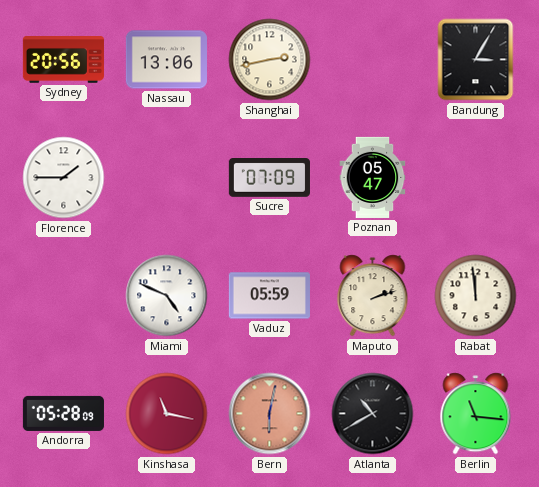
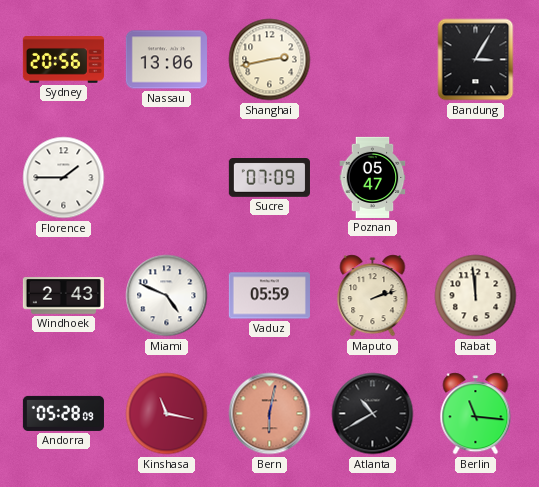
Windhoek: none -> 2:43 (63, 296)
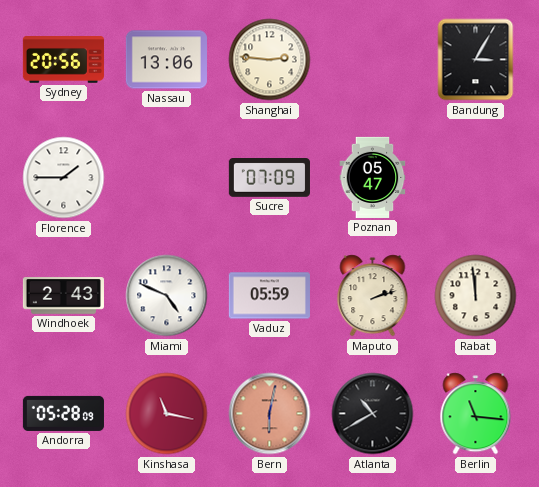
Shanghai: 2:43 -> 2:46 (270, 60)
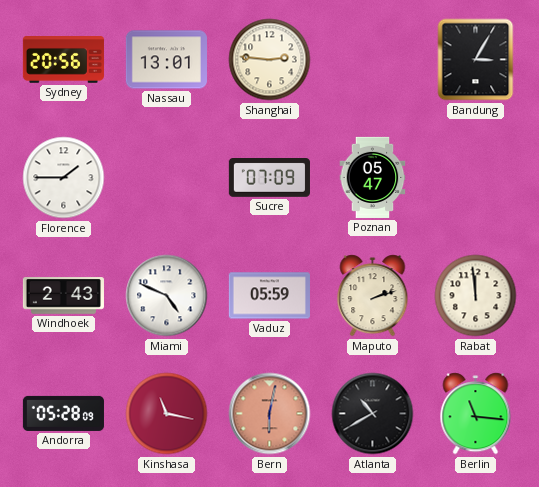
Nassau: 13:06 -> 13:01 (166, 60)
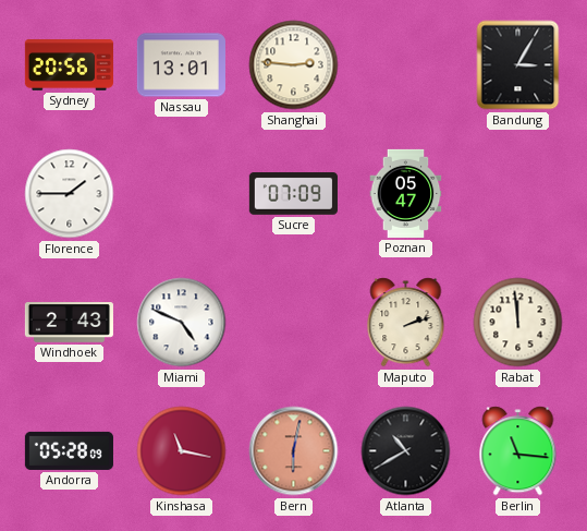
Vaduz: 05:59 -> none (269, 296)
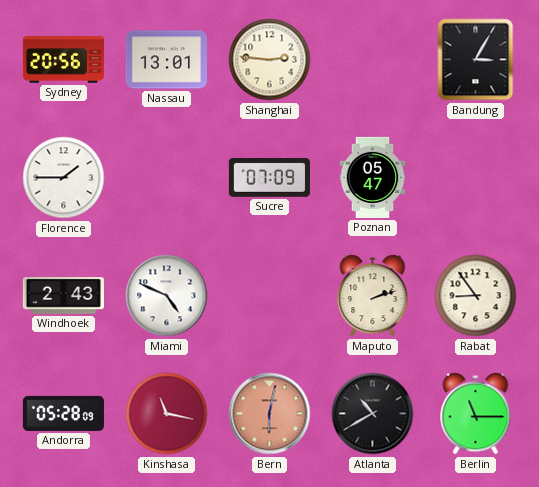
Rabat: 11:59 -> 8:54 (476, 296)
Berlin: 11:16 -> 11:15 (476, 414)
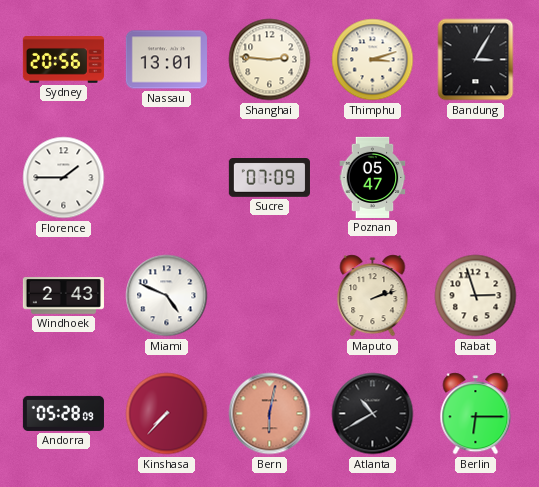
Thimphu: none -> 3:12 (373, 60)
Rabat: 8:54 -> 2:57 (476, 296)
Kinshasa: 11:17 -> 7:37 (167, 414)
Berlin: 11:15 -> 6:15 (476, 414)
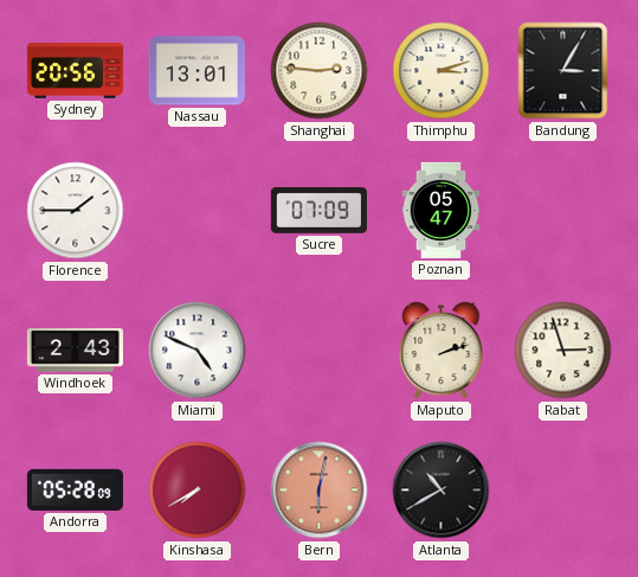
Kinshasa: 7:37 -> 7:40 (198, 491)
Berlin: 6:15 -> none (476, 414)
